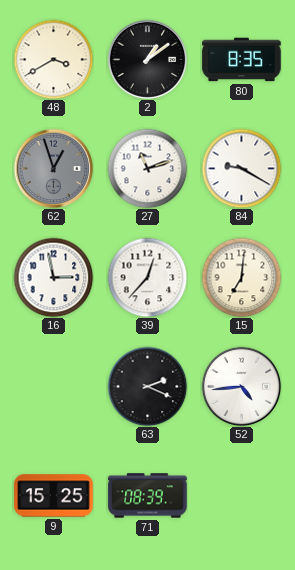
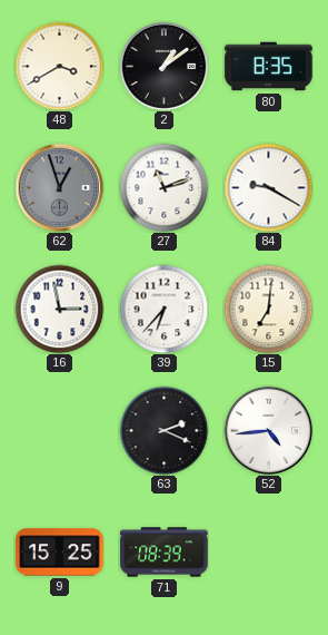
39: 12:37 -> 6:37 (163, 309)
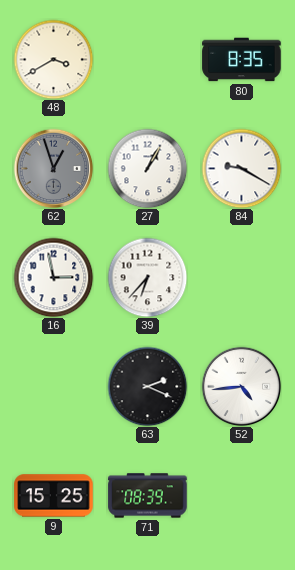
2: 1:09 -> none (163, 66)
27: 11:12 -> 1:05 (147, 168)
15: 7:01 -> none (268, 309)
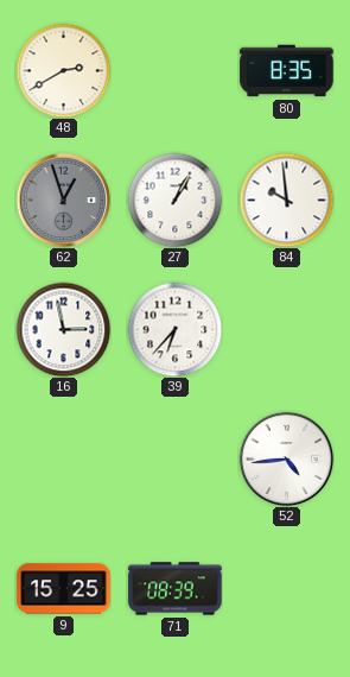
48: 3:40 -> 2:40 (63, 70)
84: 9:20 -> 9:59 (286, 200)
63: 2:19 -> none (147, 386)
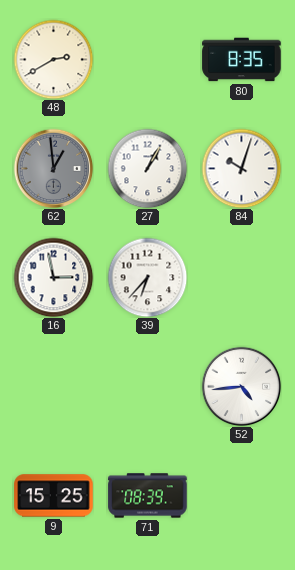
62: 12:57 -> 12:59 (53, 168)
84: 9:59 -> 10:03 (241, 168)
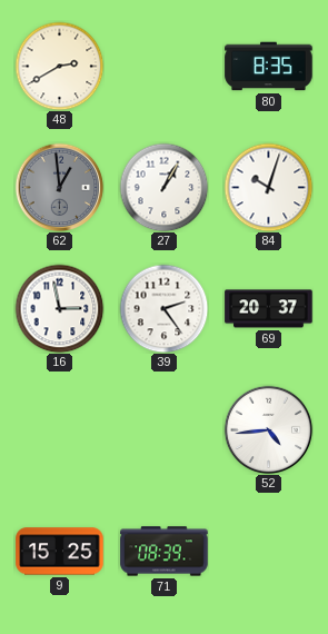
39: 6:37 -> 2:24 (163, 308)
69: none -> 20:37 (269, 309)
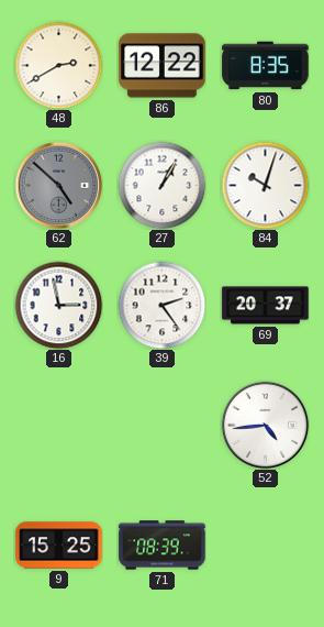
86: none -> 12:22 (163, 66)
62: 12:59 -> 4:52 (58, 185)
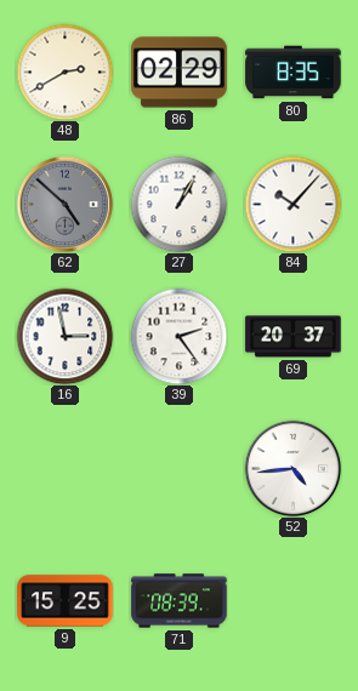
86: 12:22 -> 02:29 (180, 73)
84: 10:03 -> 10:07 (292, 204)
